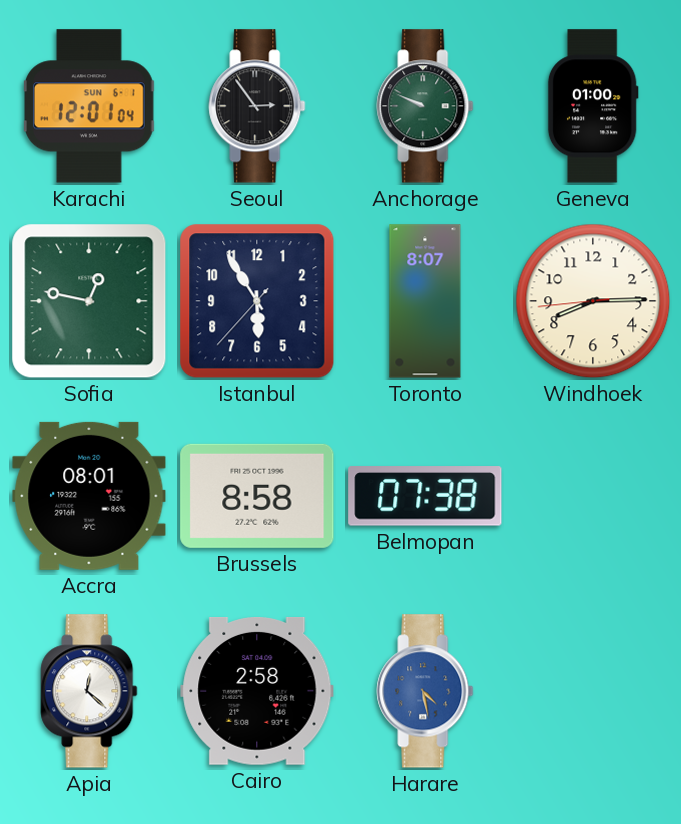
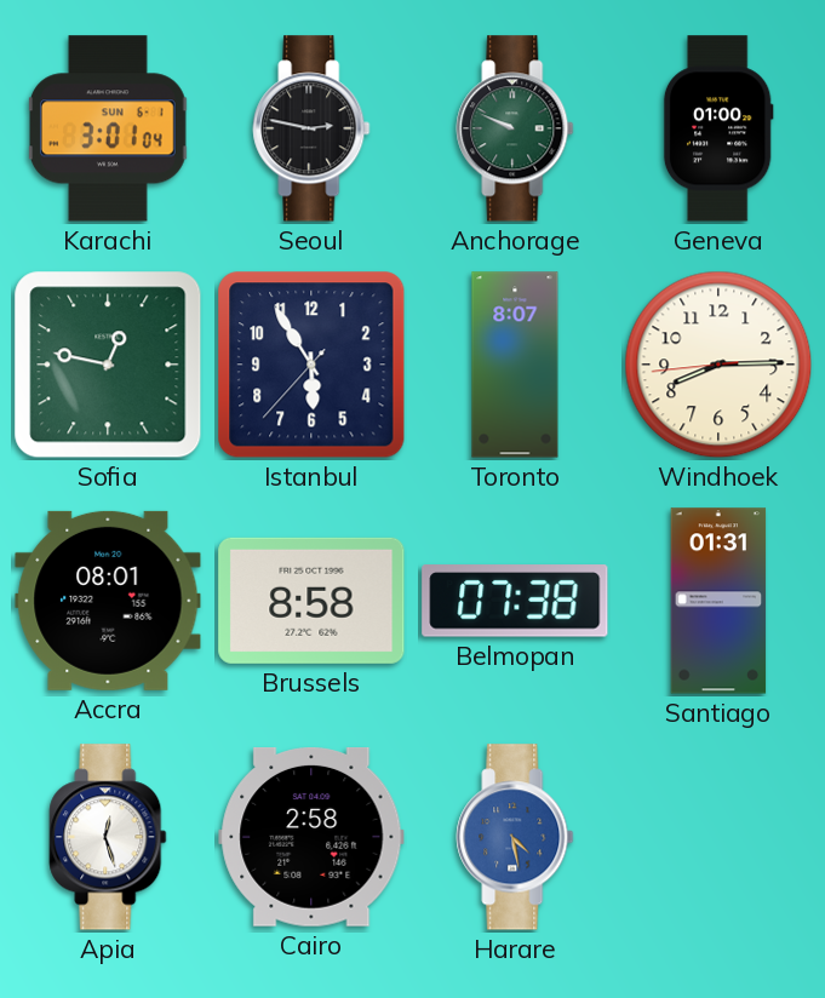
Karachi: 12:01 -> 3:01 (109, 128)
Seoul: 2:54 -> 2:47 (311, 128)
Santiago: none -> 01:31 (718, 601)
Apia: 12:22 -> 12:27 (108, 837)
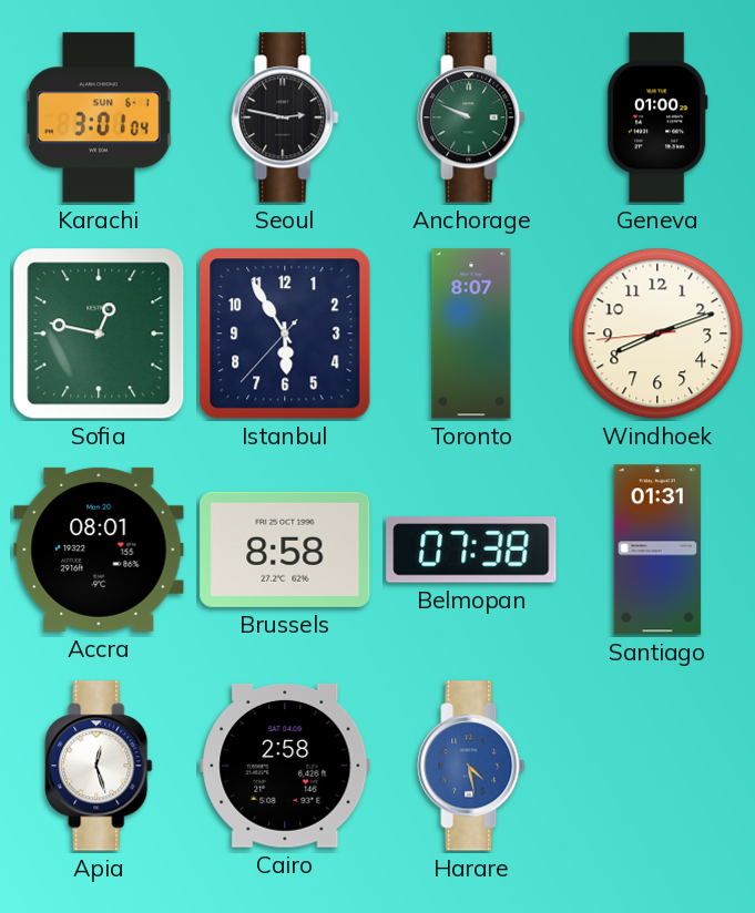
Windhoek: 8:14 -> 8:11 (657, 334)
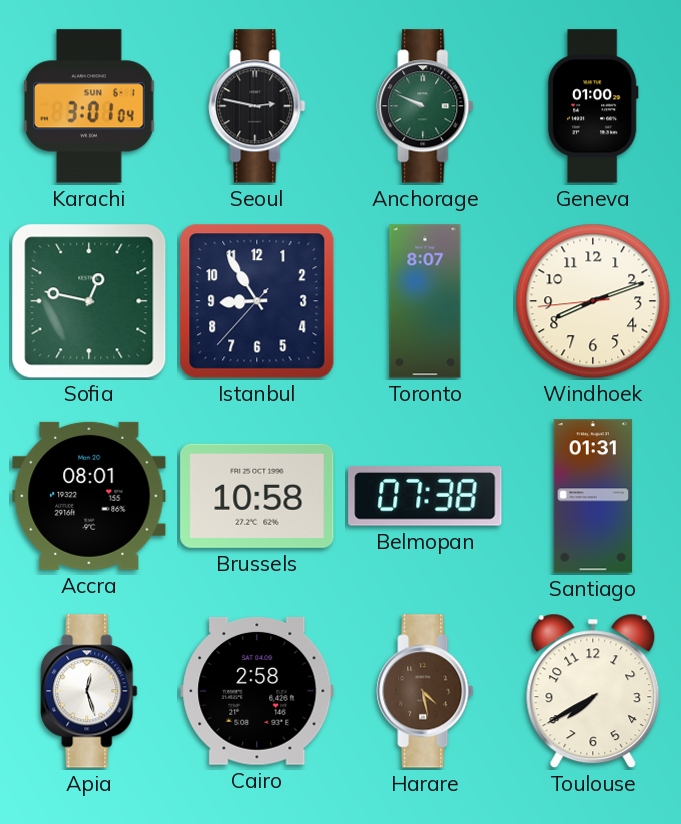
Istanbul: 5:54 -> 8:54 (257, 301)
Brussels: 8:58 -> 10:58 (257, 496)
Harare dial: blue -> brown (425, 691)
Toulouse: none -> 7:40 (593, 691)
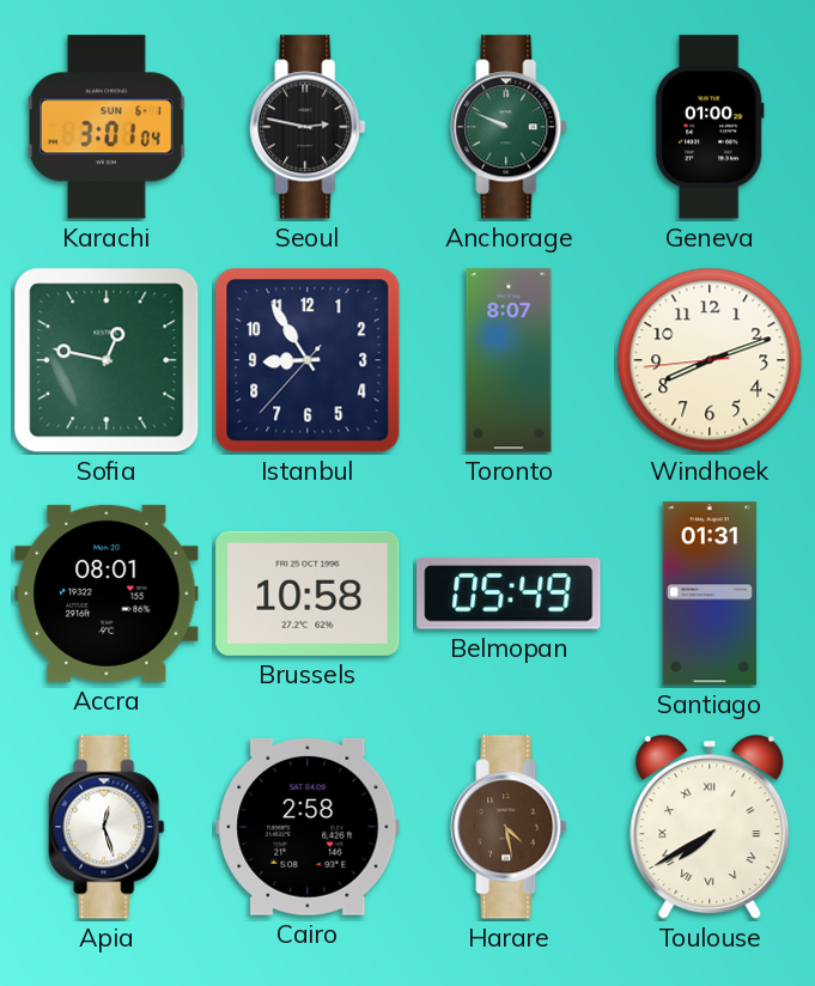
Belmopan: 07:38 -> 05:49 (509, 594)
Toulouse numerals: Arabic -> Roman (710, 827)
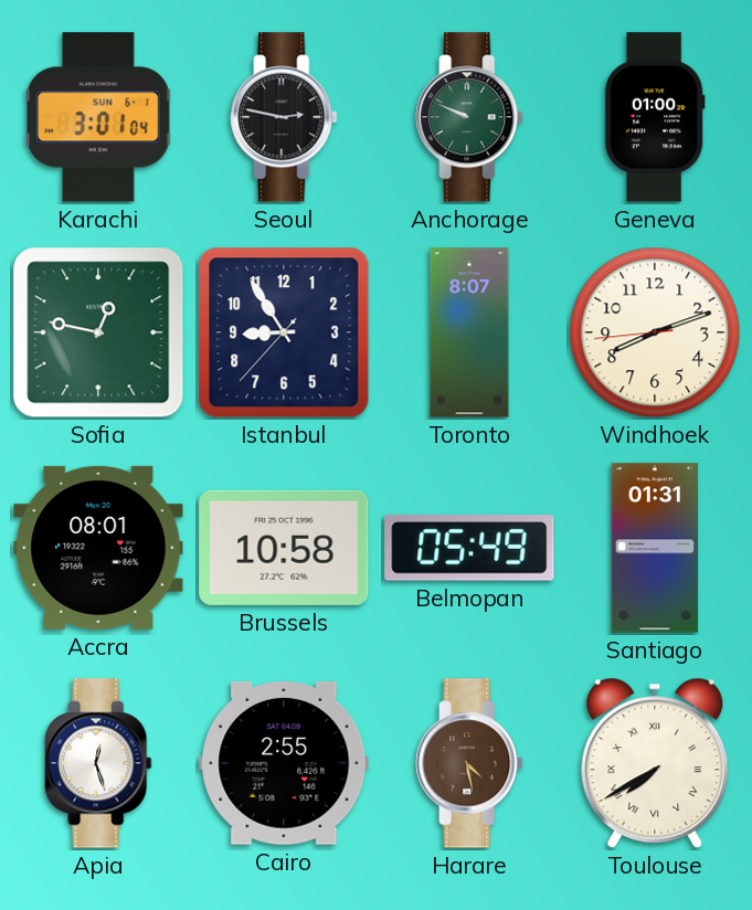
Cairo: 2:58 -> 2:55 (284, 764)
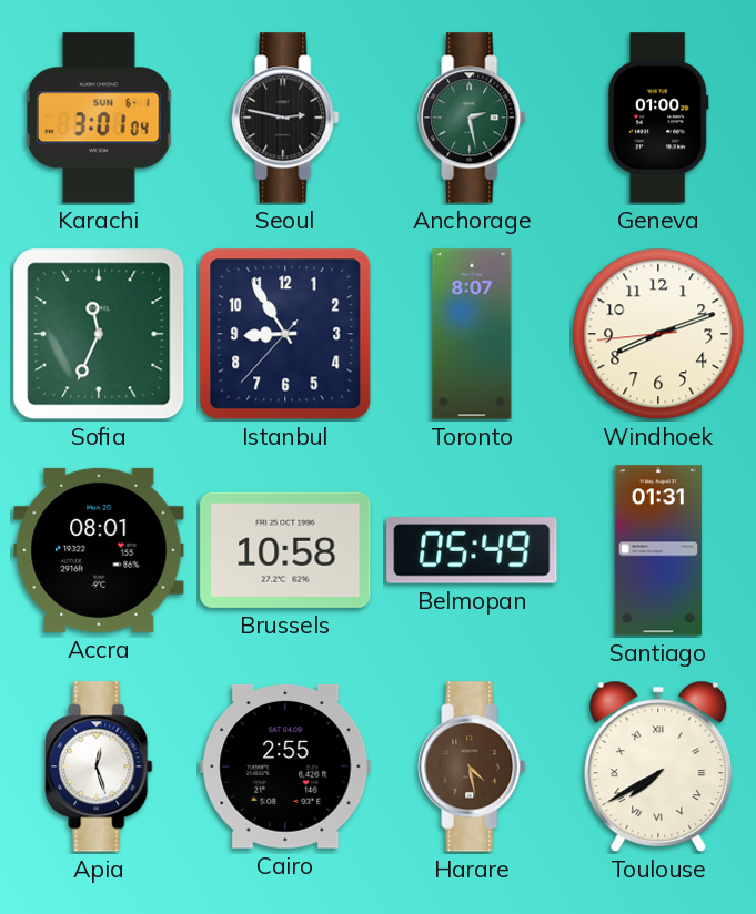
Anchorage: 9:49 -> 2:28 (472, 118)
Sofia: 12:47 -> 11:34 (99, 334)
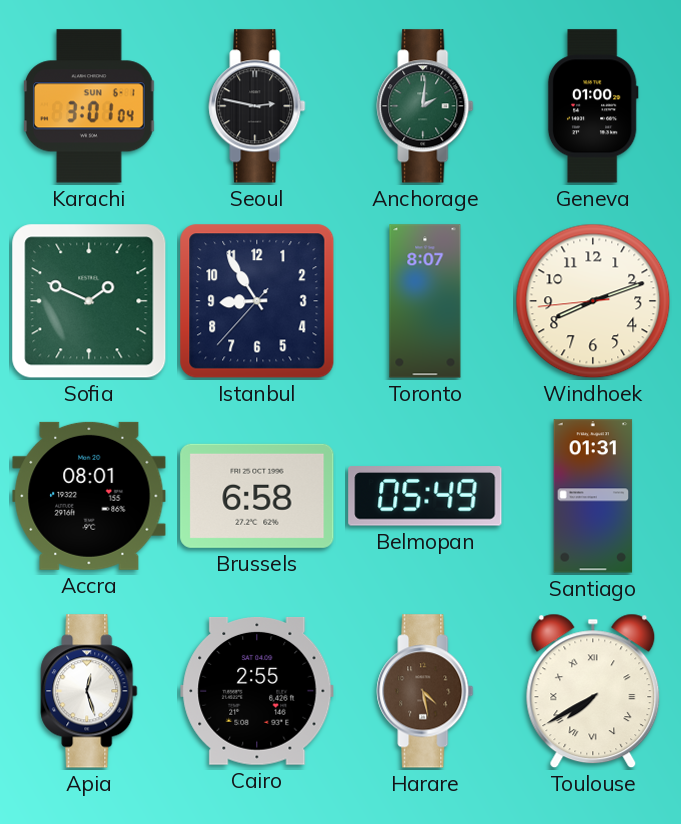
Anchorage: 2:28 -> 2:01 (425, 106)
Sofia: 11:34 -> 1:49 (89, 301)
Brussels: 10:58 -> 6:58 (257, 496)
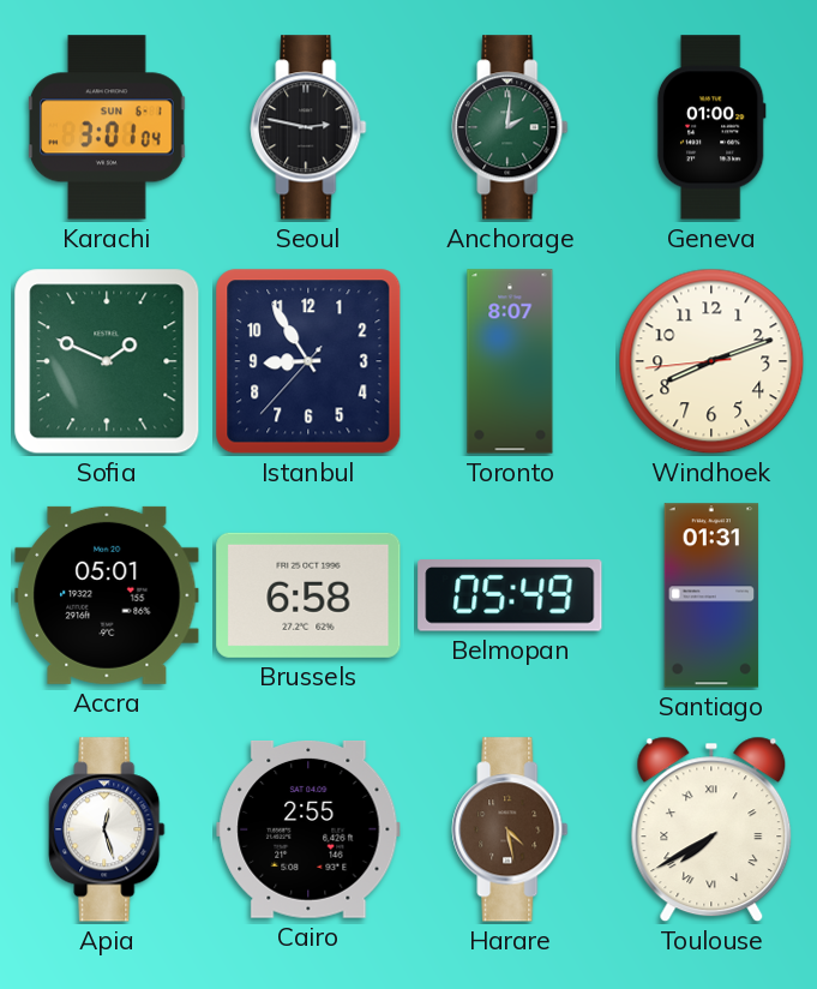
Accra: 08:01 -> 05:01 (107, 595)
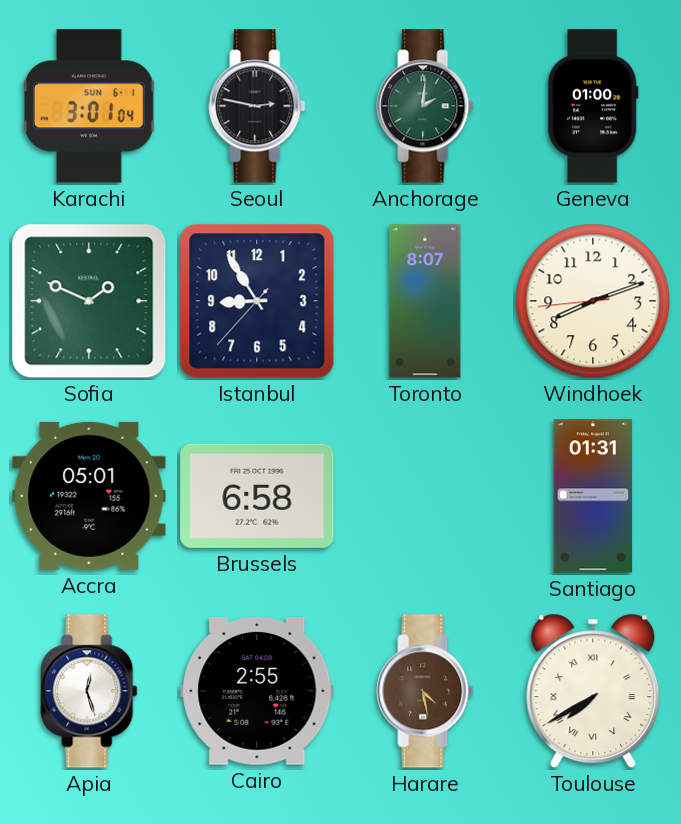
Belmopan: 05:49 -> none (510, 595)
